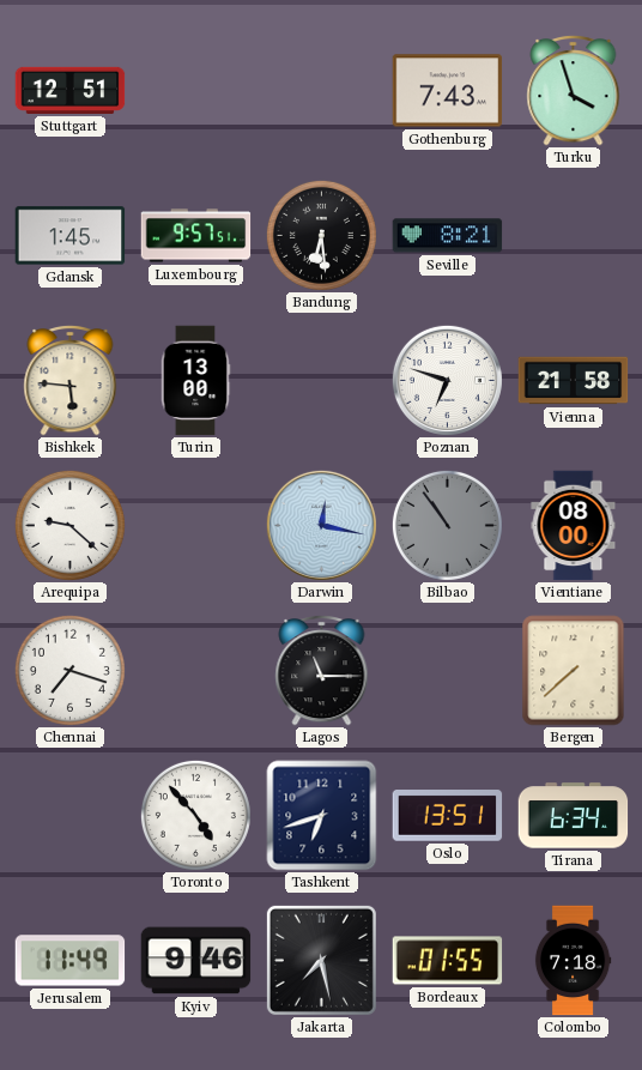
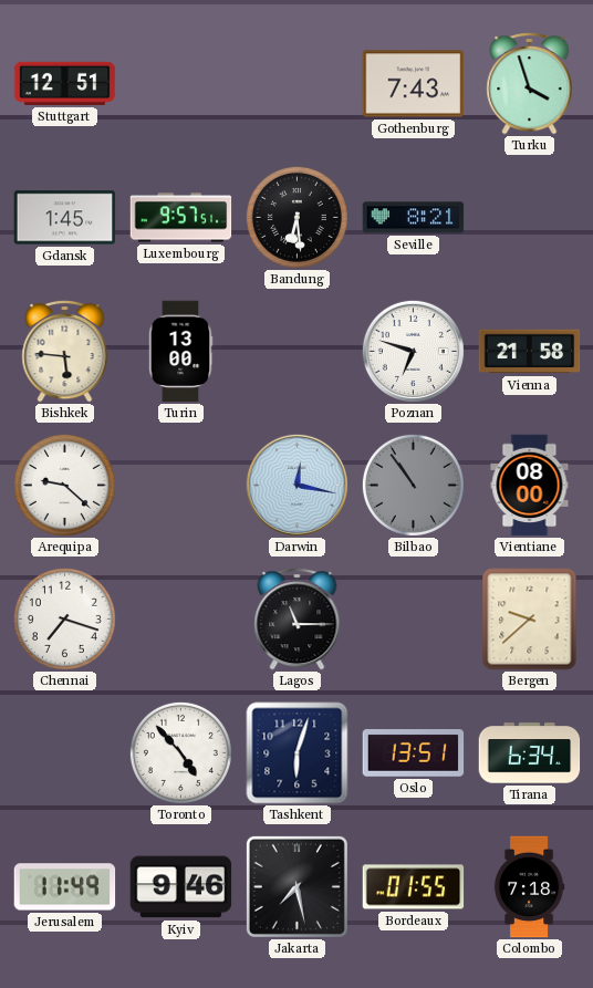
Bergen: 7:38 -> 9:38 (530, 620)
Tashkent: 6:42 -> 6:03 (298, 753)
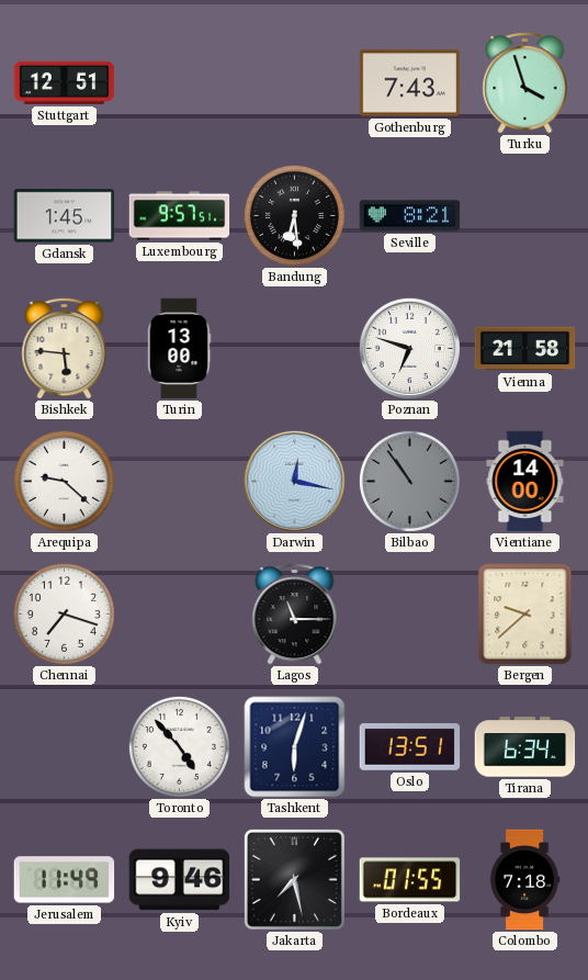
Vientiane: 08:00 -> 14:00 (525, 482)
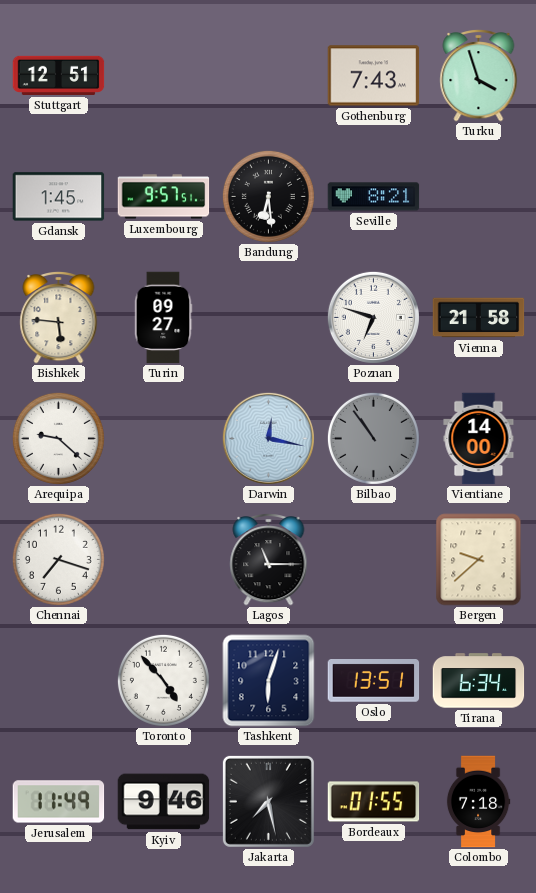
Turin: 13:00 -> 09:27 (163, 318)
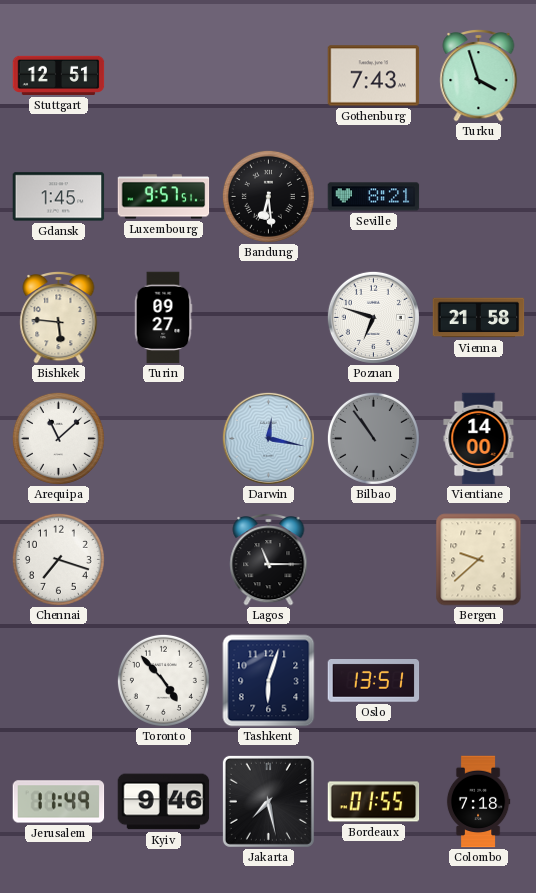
Arequipa: 9:22 -> 11:08 (58, 438)
Tirana: 6:34 -> none (479, 681)
